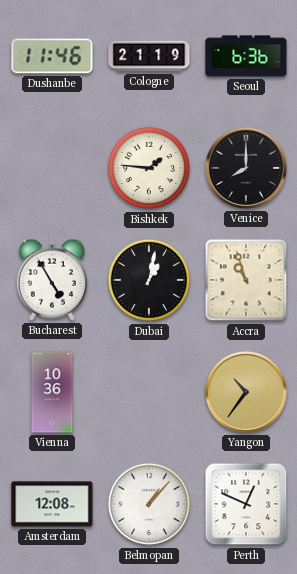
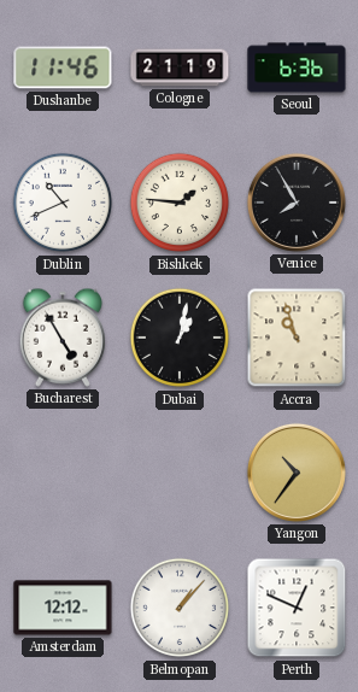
Dublin: none -> 10:41 (63, 203)
Venice: 8:00 -> 7:55 (297, 203)
Vienna: 10:36 -> none (52, 392)
Amsterdam: 12:08 -> 12:12 (63, 608)
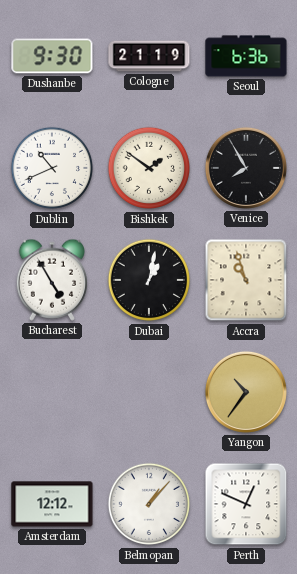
Dushanbe: 11:46 -> 9:30 (52, 56)
Bishkek: 1:46 -> 1:51 (149, 168)
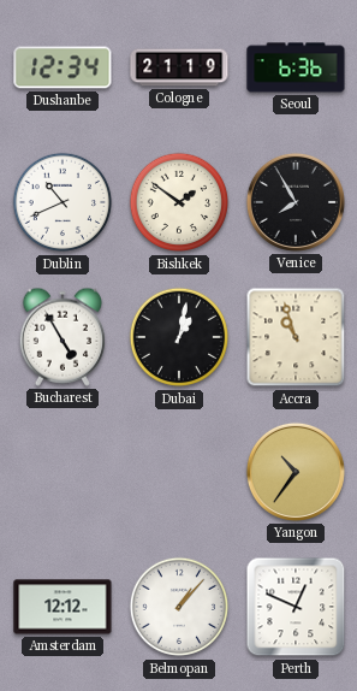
Dushanbe: 9:30 -> 12:34 (63, 67)
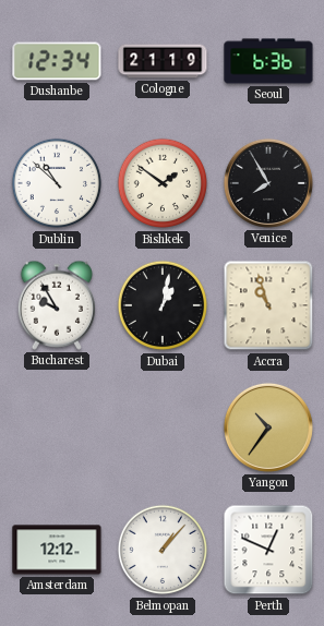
Dublin: 10:41 -> 10:52 (57, 183)
Bucharest: 4:55 -> 9:55 (56, 305)
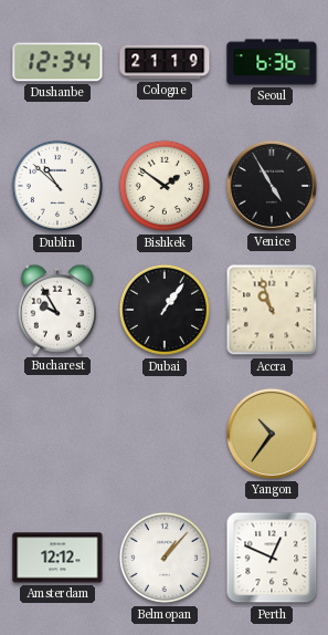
Venice: 7:55 -> 4:55 (272, 186)
Dubai: 1:02 -> 1:06 (165, 310)
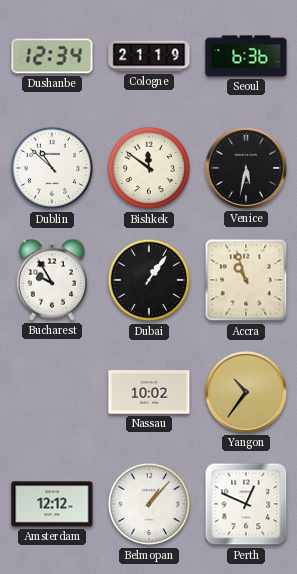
Bishkek: 1:51 -> 11:51 (149, 168)
Venice: 4:55 -> 5:32 (246, 168)
Nassau: none -> 10:02 (149, 392)
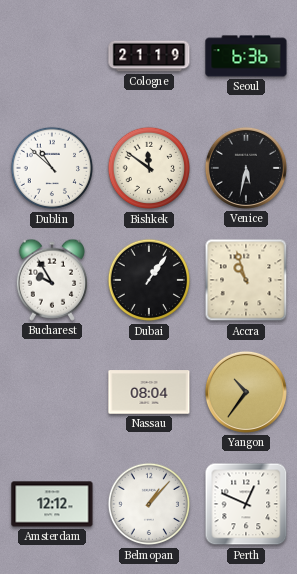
Dushanbe: 12:34 -> none (52, 56)
Nassau: 10:02 -> 08:04 (149, 392)
